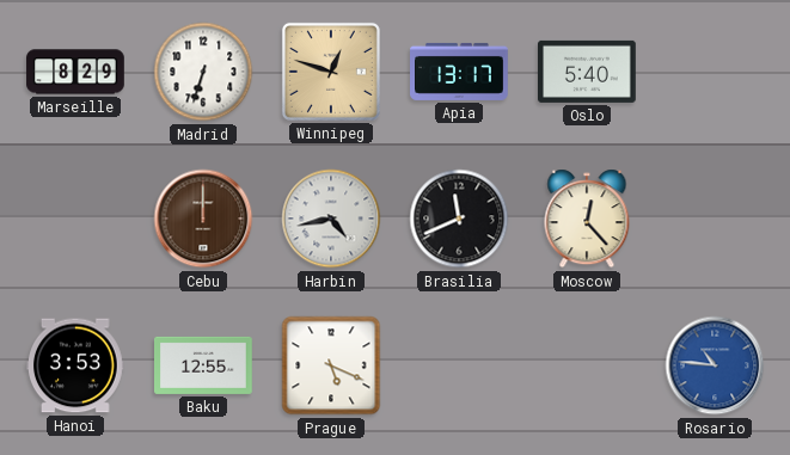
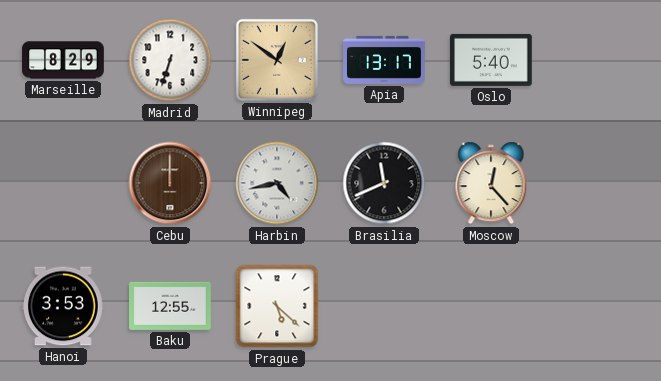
Winnipeg: 12:48 -> 12:51 (277, 60)
Prague: 5:19 -> 5:22 (277, 306)
Rosario: 10:46 -> none (715, 365)
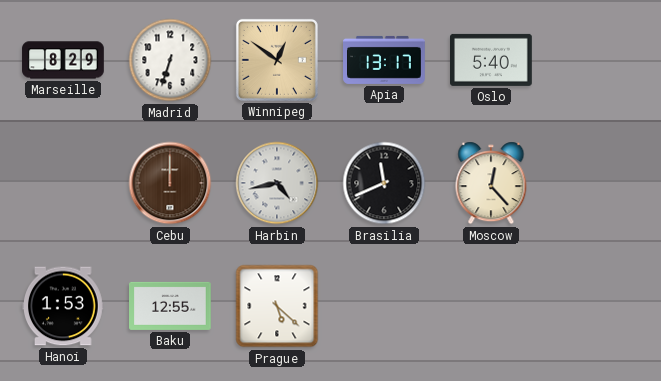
Hanoi: 3:53 -> 1:53 (64, 306)
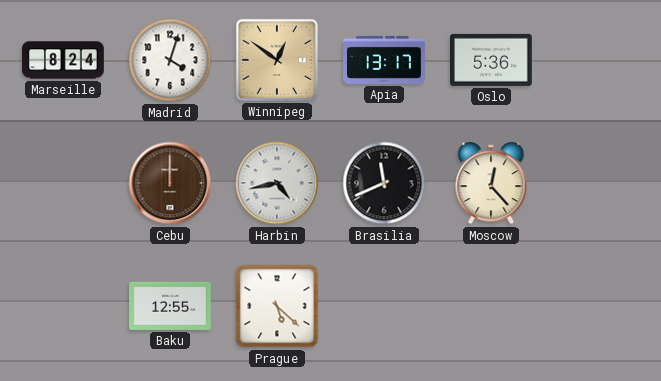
Marseille: 8:29 -> 8:24 (63, 60)
Madrid: 6:33 -> 4:03 (170, 60)
Oslo: 5:40 -> 5:36 (492, 60)
Hanoi: 1:53 -> none (64, 306)
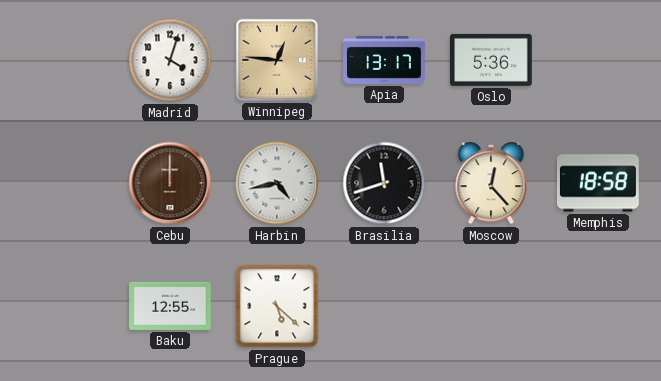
Marseille: 8:24 -> none (63, 60)
Winnipeg: 12:51 -> 12:46 (277, 60)
Brasilia: 11:41 -> 11:42 (384, 183)
Memphis: none -> 18:58 (598, 183)
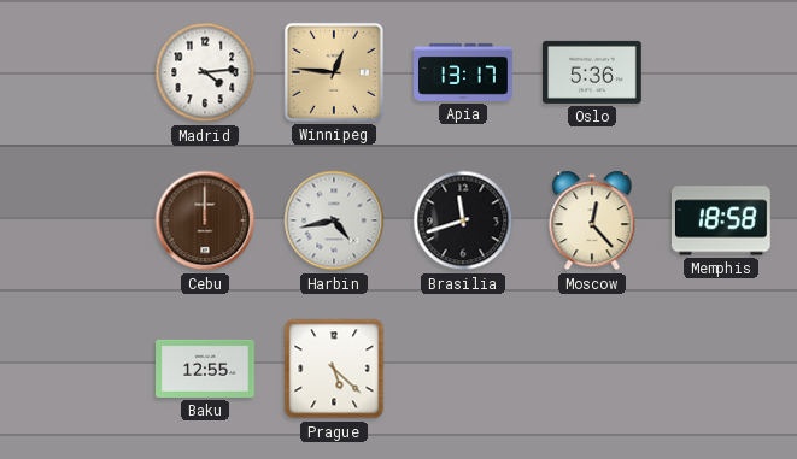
Madrid: 4:03 -> 4:14 (205, 72)
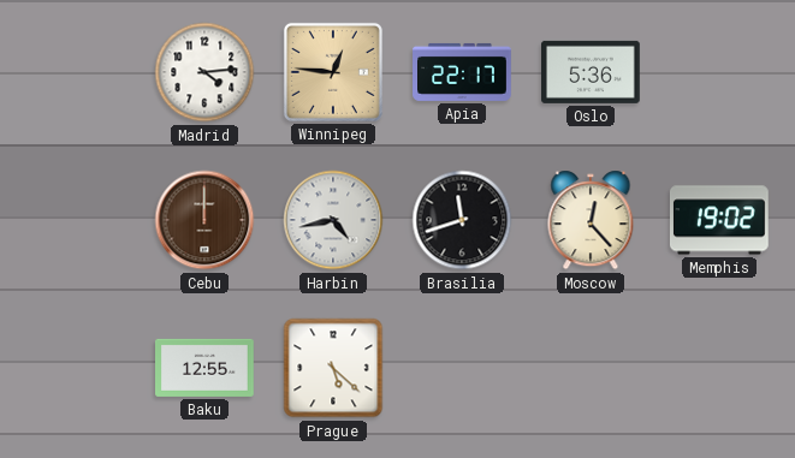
Apia: 13:17 -> 22:17 (462, 72)
Memphis: 18:58 -> 19:02 (719, 220)
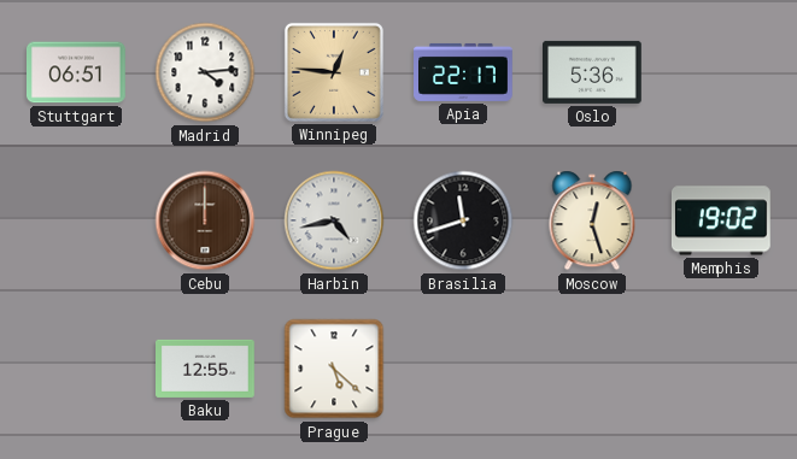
Stuttgart: none -> 06:51 (77, 72)
Moscow: 12:23 -> 12:27 (592, 220)
